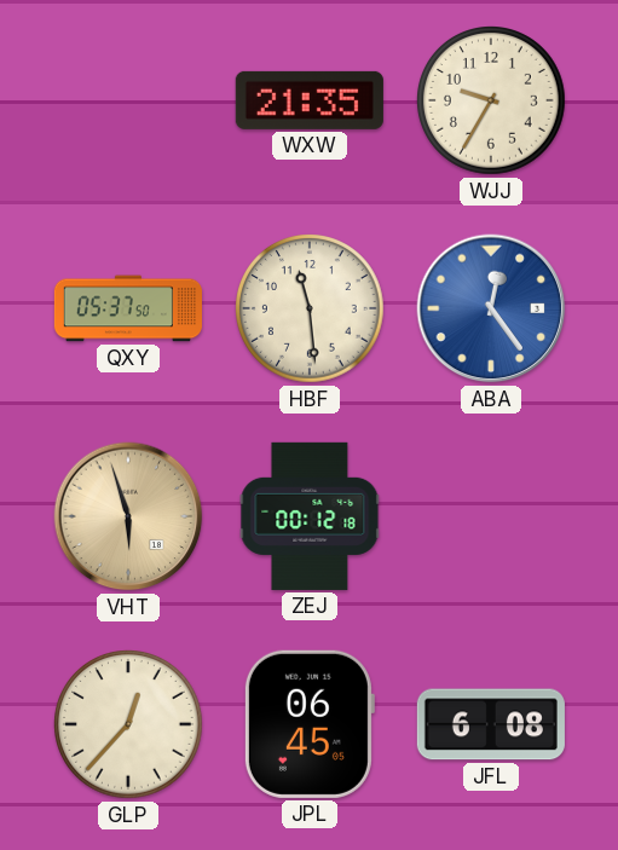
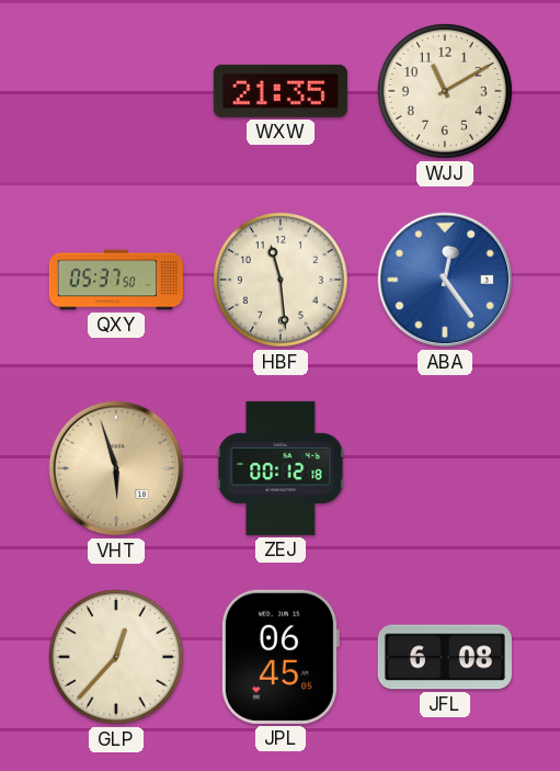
WJJ: 9:35 -> 11:10 (446, 92)
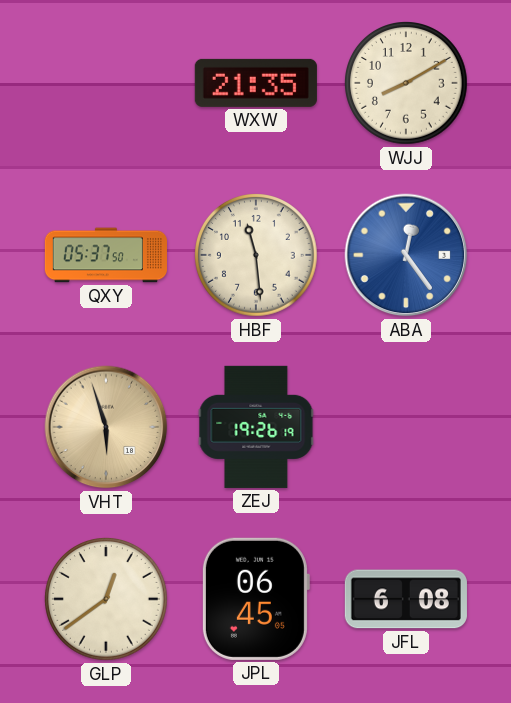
WJJ: 11:10 -> 8:10 (407, 84)
ZEJ: 00:12 -> 19:26 (256, 427)
GLP: 12:37 -> 12:39 (107, 600)
